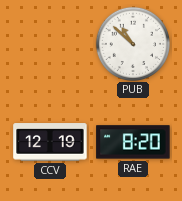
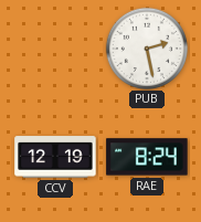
PUB: 10:52 -> 2:28 (146, 47)
RAE: 8:20 -> 8:24 (147, 157)
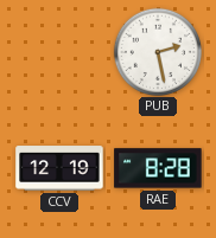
RAE: 8:24 -> 8:28 (158, 168)
